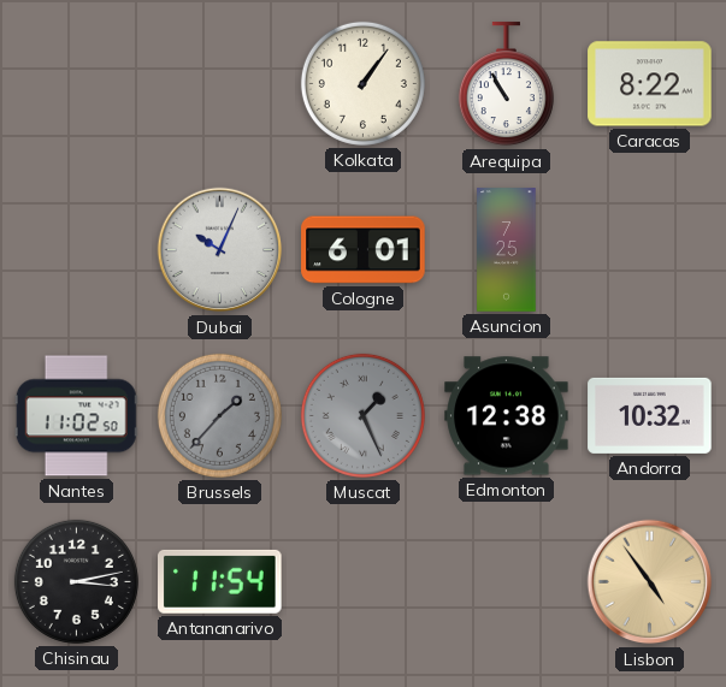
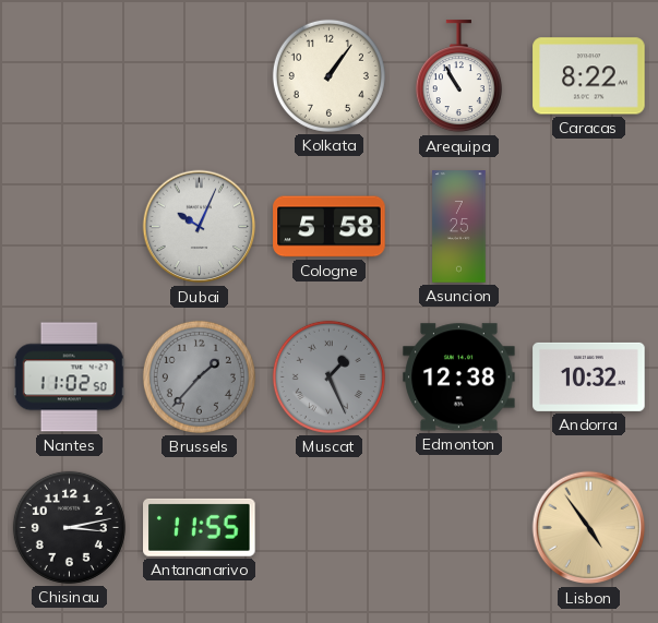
Cologne: 6:01 -> 5:58 (330, 227)
Antananarivo: 11:54 -> 11:55 (200, 527)
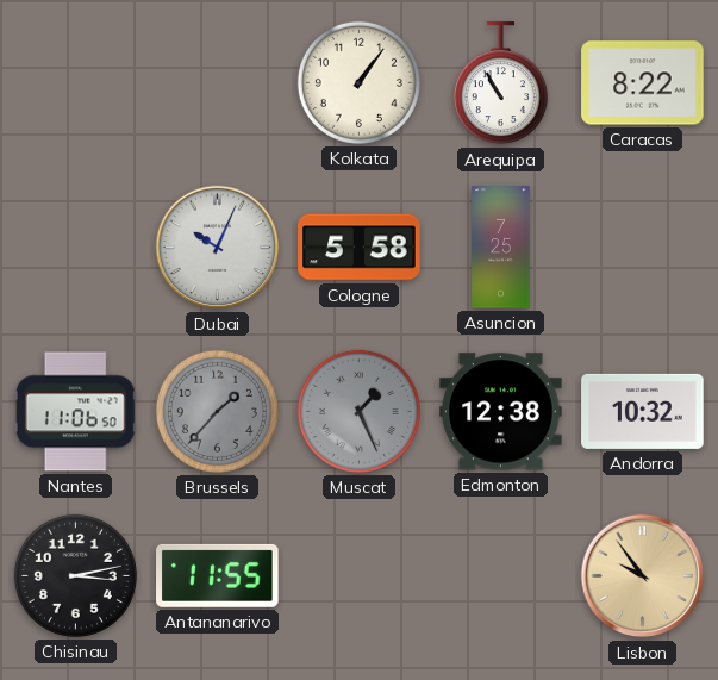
Nantes: 11:02 -> 11:06 (75, 412)
Lisbon: 4:54 -> 9:54 (643, 576)
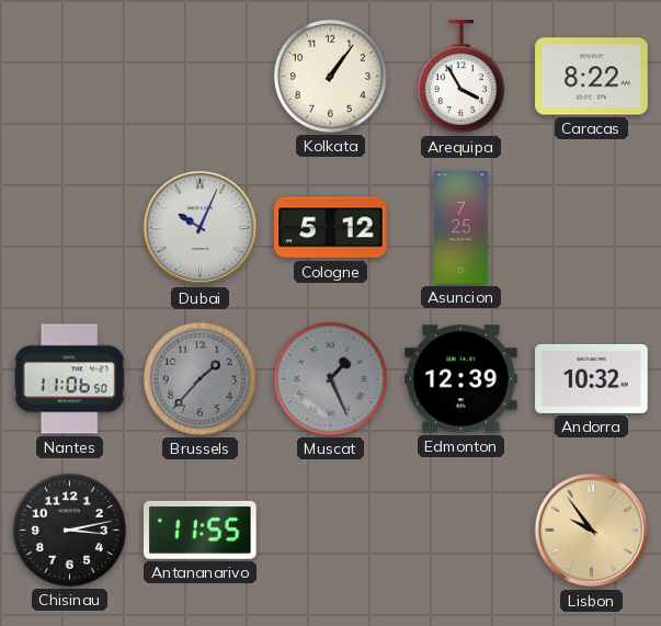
Arequipa: 10:55 -> 3:55 (460, 77)
Cologne: 5:58 -> 5:12 (331, 228)
Edmonton: 12:38 -> 12:39 (461, 379)
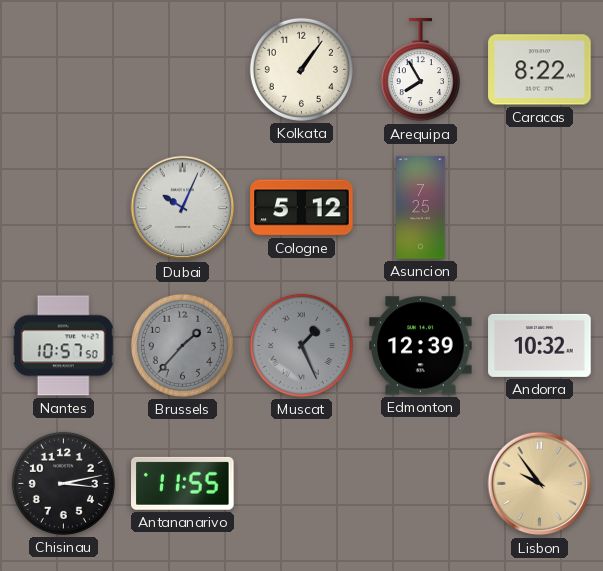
Arequipa: 3:55 -> 7:55 (420, 70)
Nantes: 11:06 -> 10:57 (63, 346)
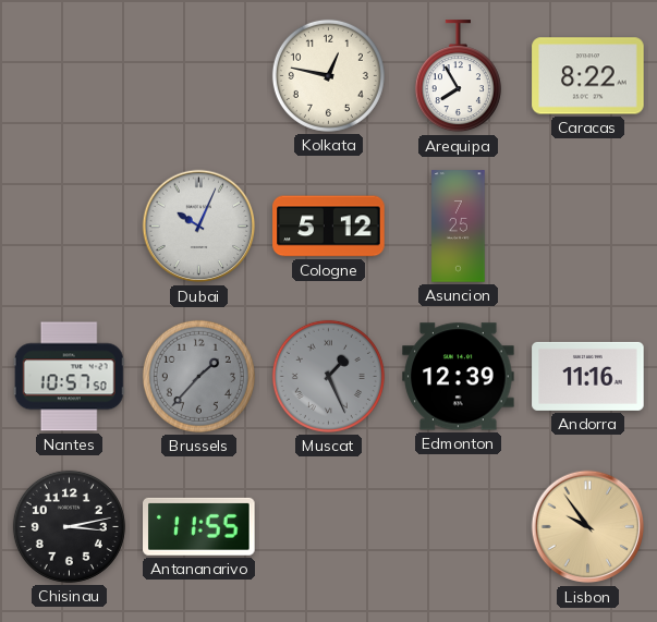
Kolkata: 1:06 -> 12:47 (328, 75)
Andorra: 10:32 -> 11:16 (588, 376)
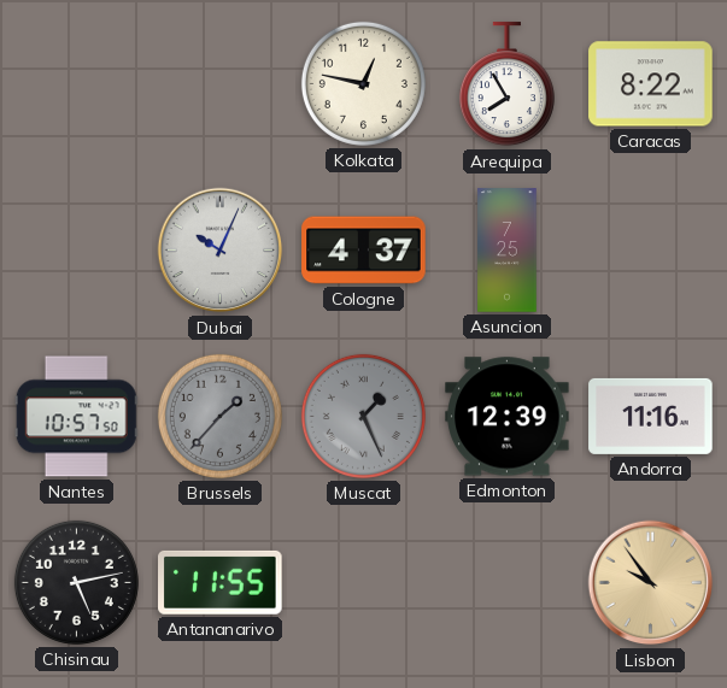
Cologne: 5:12 -> 4:37 (364, 251)
Chisinau: 3:13 -> 5:13 (76, 582)
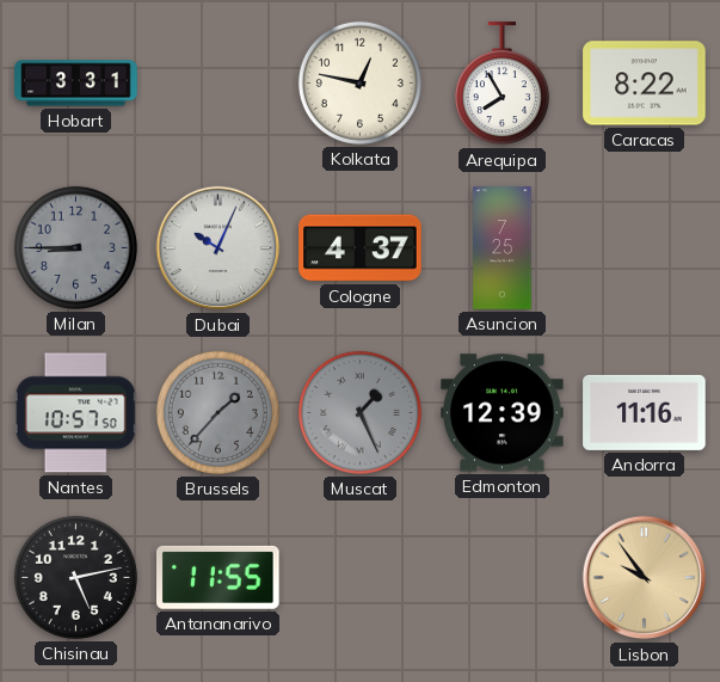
Hobart: none -> 3:31 (76, 84)
Milan: none -> 8:45 (75, 247)
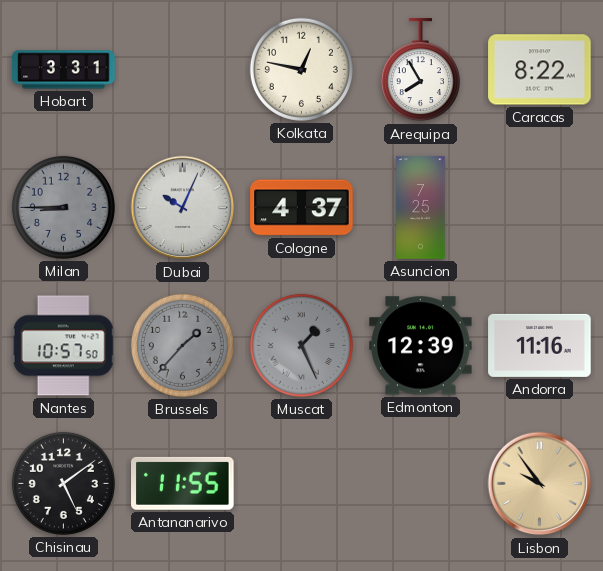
Chisinau: 5:13 -> 5:09 (63, 483)
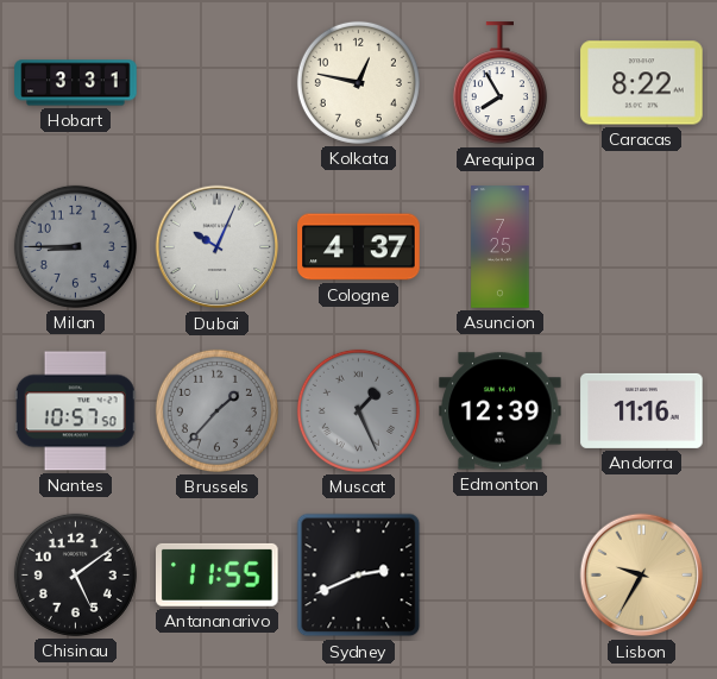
Sydney: none -> 2:41 (359, 576)
Lisbon: 9:54 -> 9:35 (642, 576)
